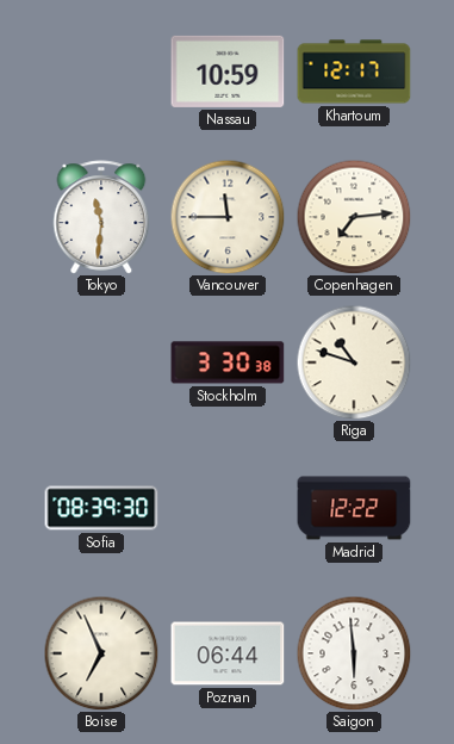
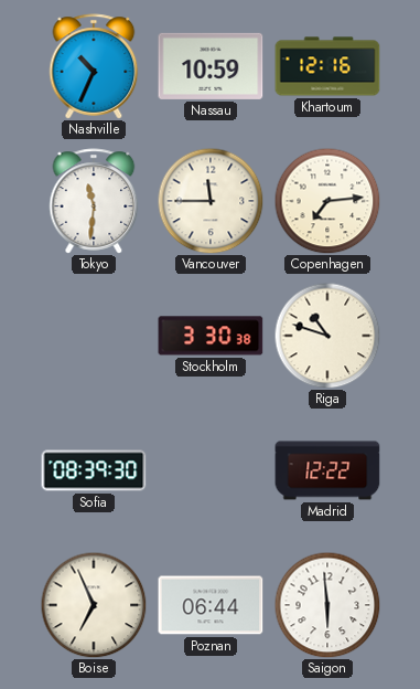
Nashville: none -> 10:34 (94, 66)
Khartoum: 12:17 -> 12:16 (327, 66)
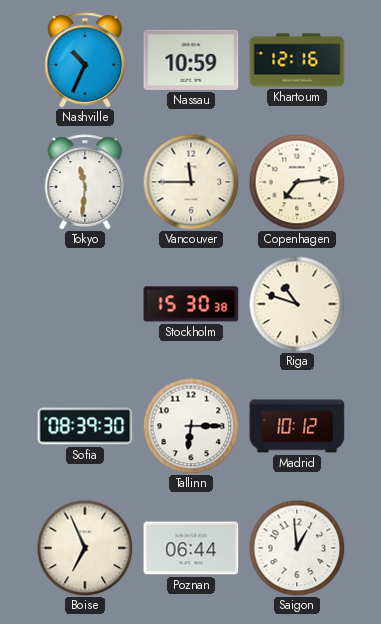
Stockholm: 3:30 -> 15:30 (191, 304)
Tallinn: none -> 6:15 (191, 426)
Madrid: 12:22 -> 10:12 (297, 426)
Saigon: 5:59 -> 12:59 (297, 548)
